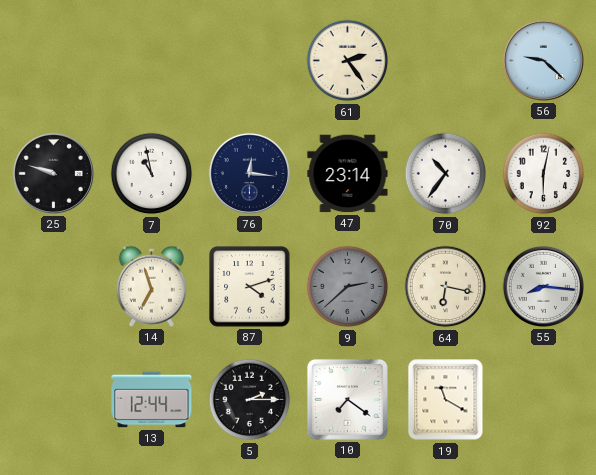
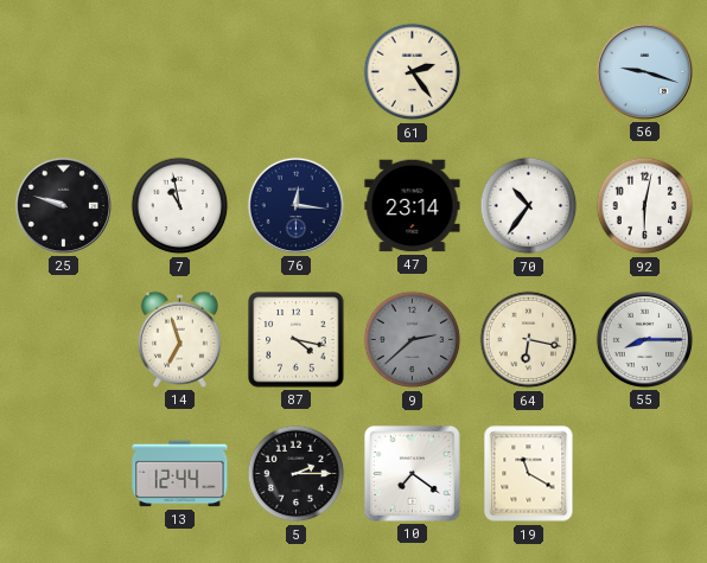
56: 9:22 -> 9:18 (644, 71)
87: 4:12 -> 4:17 (297, 340)
55: 8:16 -> 8:15 (644, 339)
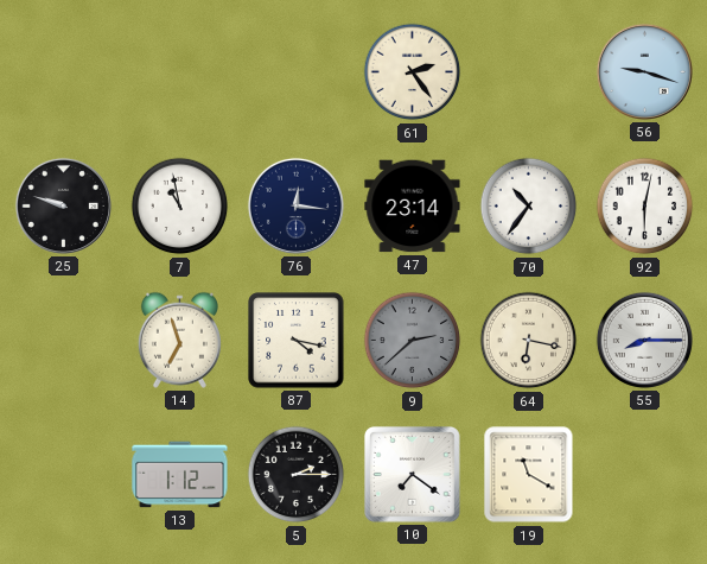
13: 12:44 -> 1:12 (180, 475)
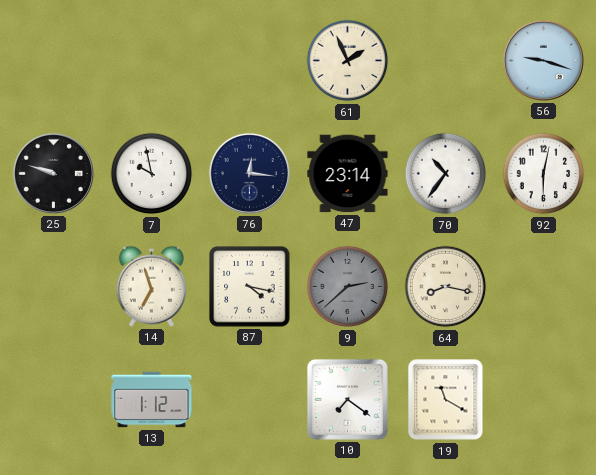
61: 2:24 -> 1:56 (348, 61)
7: 10:58 -> 9:58 (152, 174)
64: 6:17 -> 8:17 (446, 287)
55: 8:15 -> none (644, 340)
5: 2:15 -> none (297, 475)
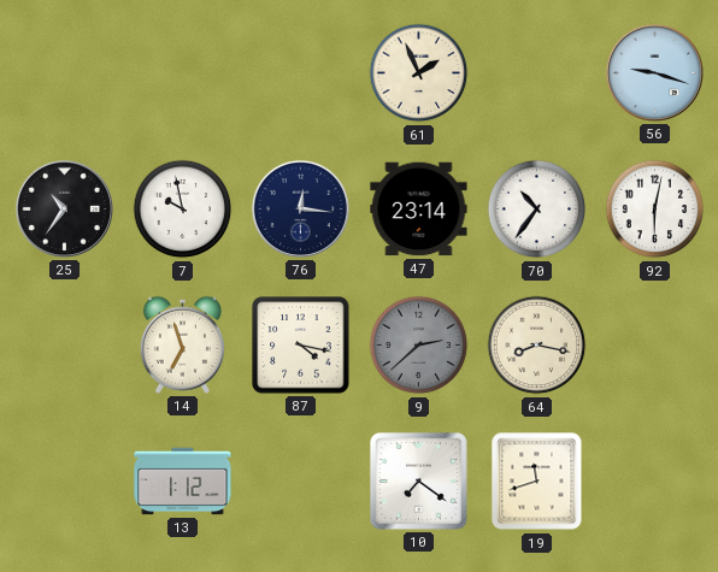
25: 9:48 -> 10:36 (64, 208)
19: 11:20 -> 11:42 (537, 482)
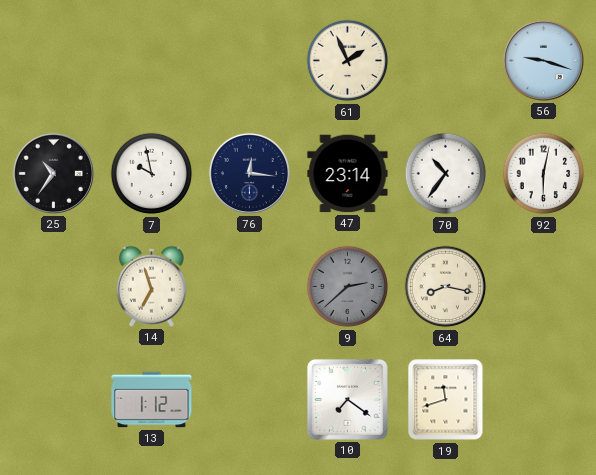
87: 4:17 -> none (301, 346)
